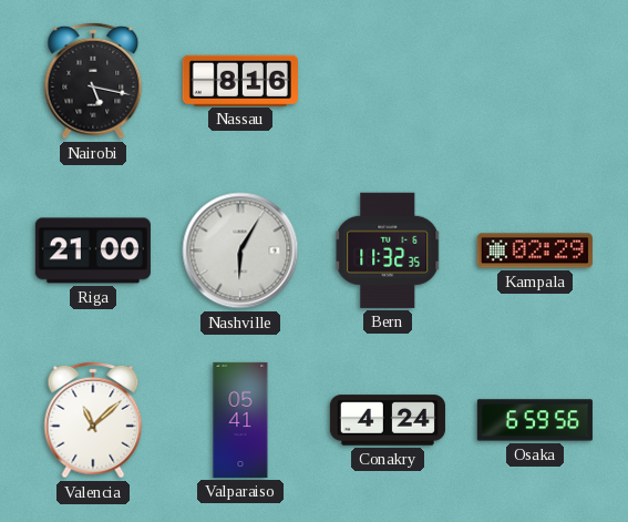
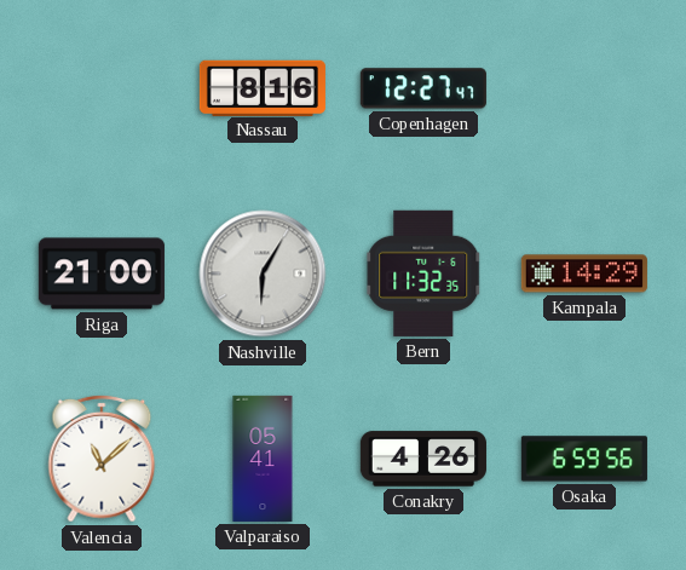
Nairobi: 5:17 -> none (93, 81)
Copenhagen: none -> 12:27 (423, 88)
Kampala: 02:29 -> 14:29 (584, 274)
Conakry: 4:24 -> 4:26 (423, 459)
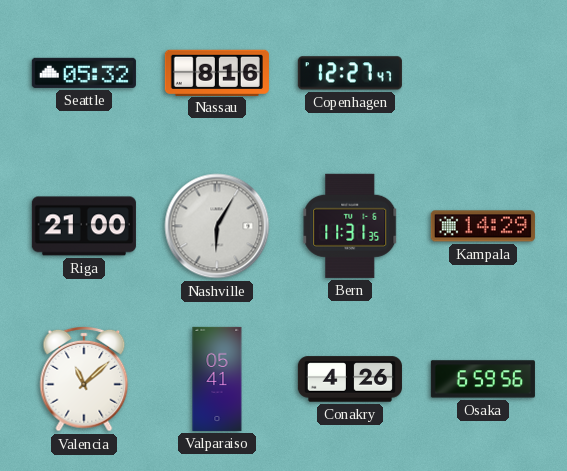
Seattle: none -> 05:32 (84, 73)
Bern: 11:32 -> 11:31 (350, 226)
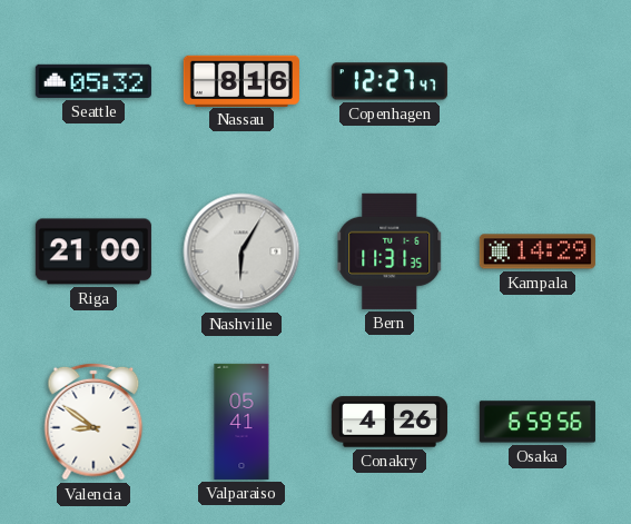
Valencia: 11:08 -> 8:51 (93, 422)
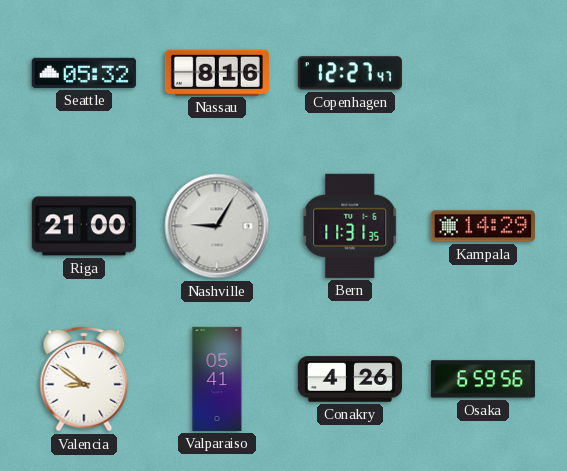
Nashville: 6:05 -> 9:05 (217, 226)
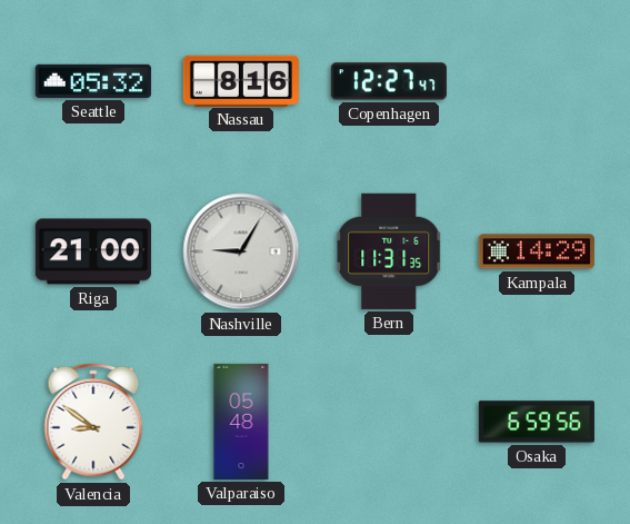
Valparaiso: 05:41 -> 05:48 (241, 422)
Conakry: 4:26 -> none (350, 379)
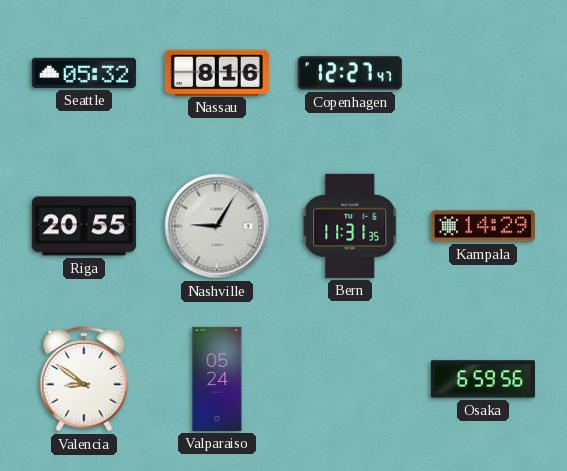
Riga: 21:00 -> 20:55 (84, 226)
Valparaiso: 05:48 -> 05:24 (217, 379)
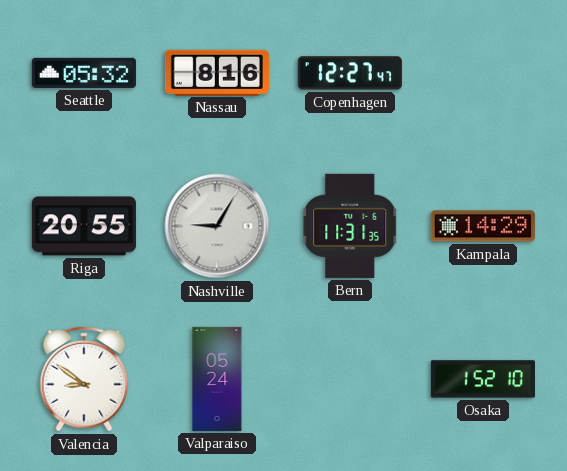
Osaka: 6:59 -> 1:52 (483, 379)
